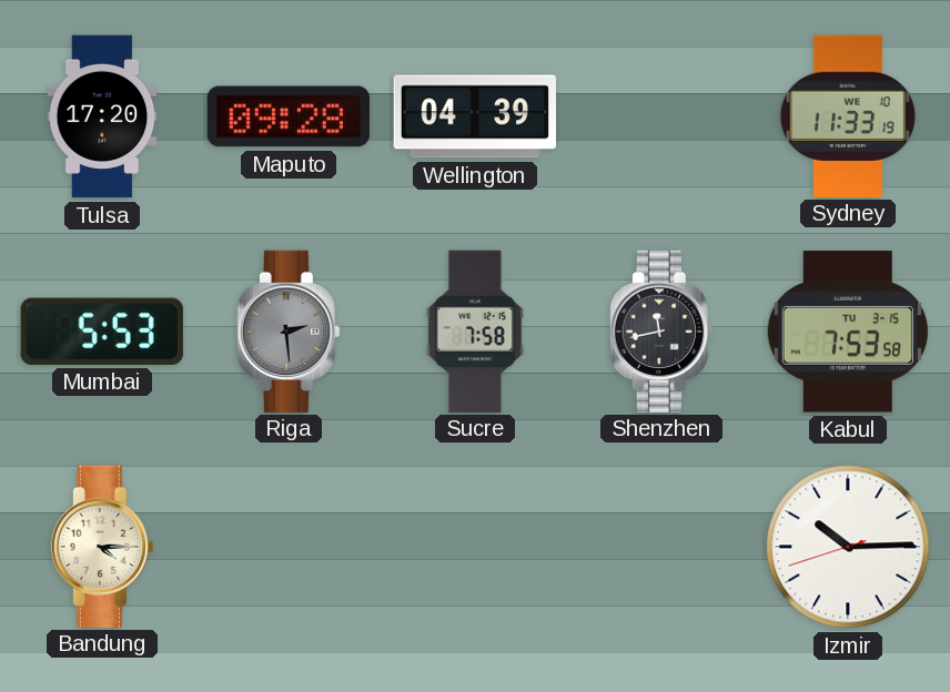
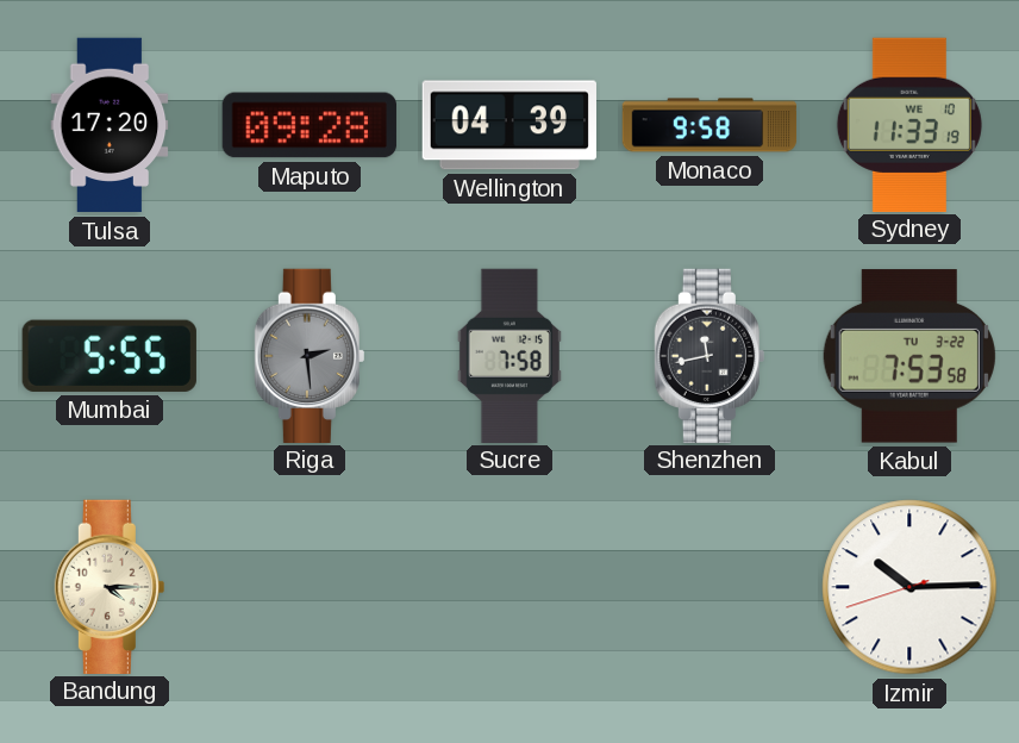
Monaco: none -> 9:58 (709, 125)
Mumbai: 5:53 -> 5:55 (110, 356)
Kabul date: TU 3-15 -> TU 3-22 (909, 356)
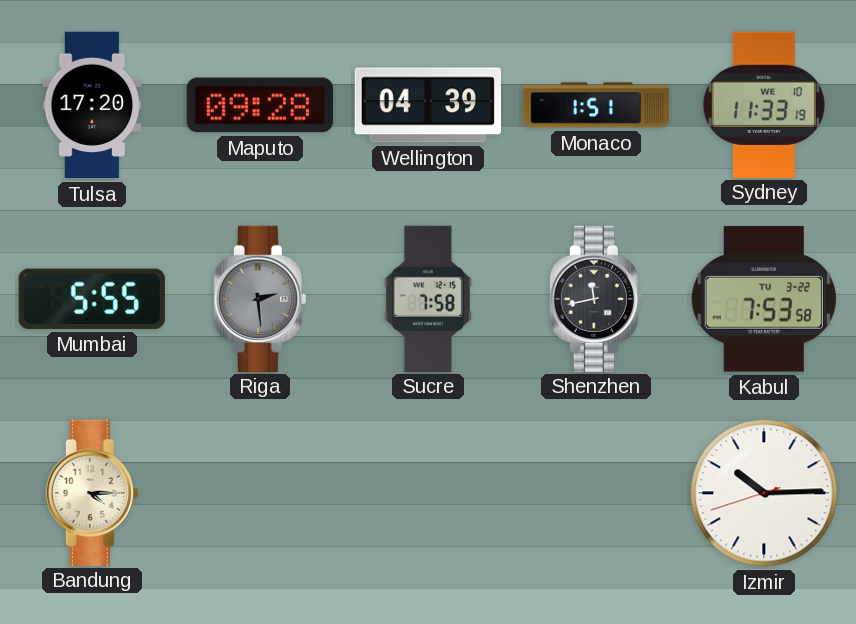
Monaco: 9:58 -> 1:51 (596, 105)
